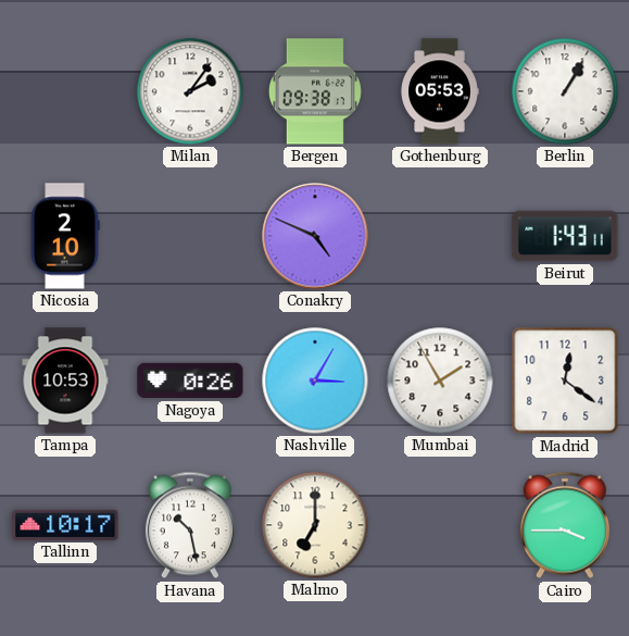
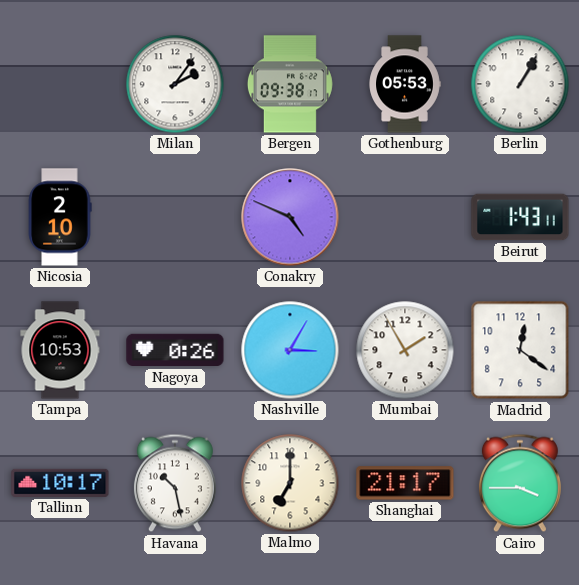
Shanghai: none -> 21:17 (405, 483)
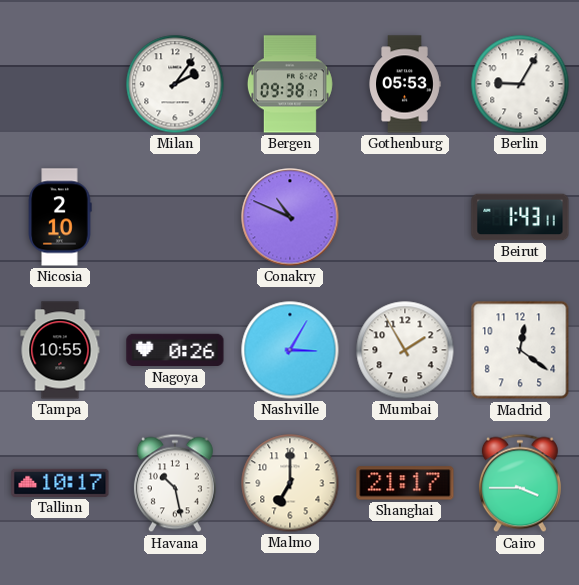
Berlin: 1:05 -> 9:05 (520, 84)
Conakry: 4:49 -> 10:49 (290, 217)
Tampa: 10:53 -> 10:55 (60, 350)
